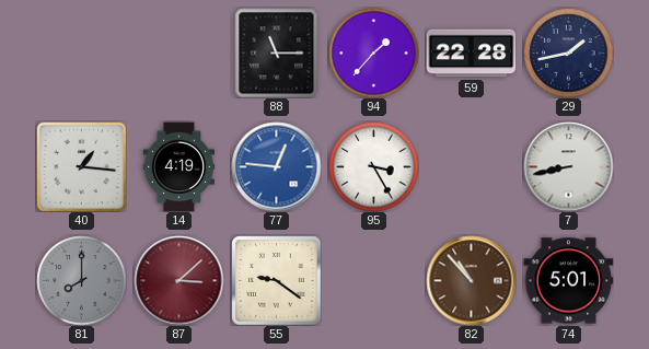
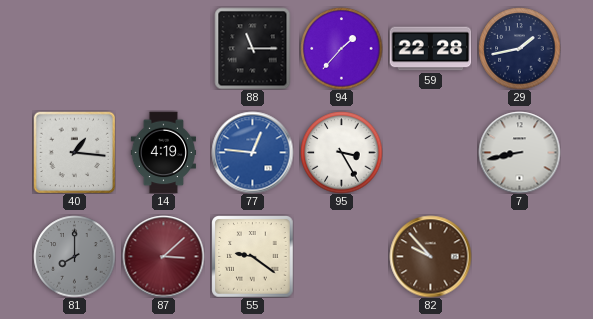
82: 10:53 -> 9:53 (430, 256)
74: 5:01 -> none (568, 281)
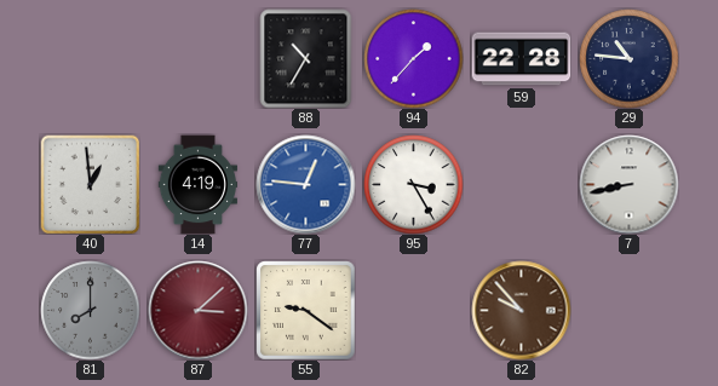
88: 11:15 -> 10:35 (306, 58)
29: 1:43 -> 10:46 (628, 58)
40: 1:16 -> 12:59 (90, 184)
